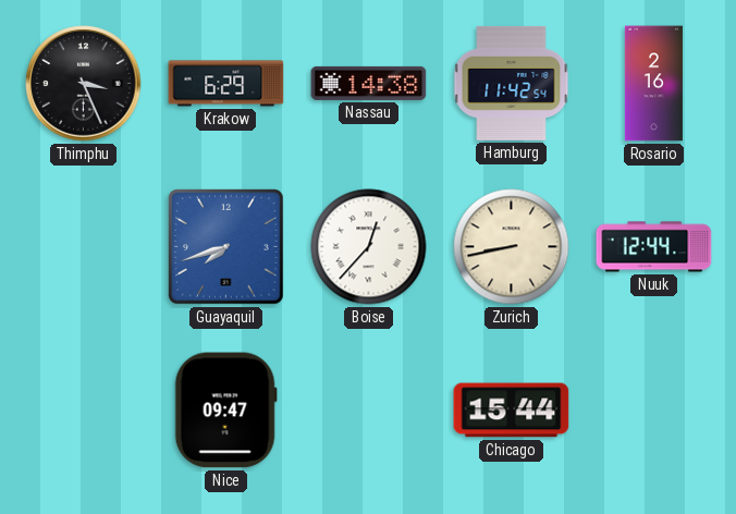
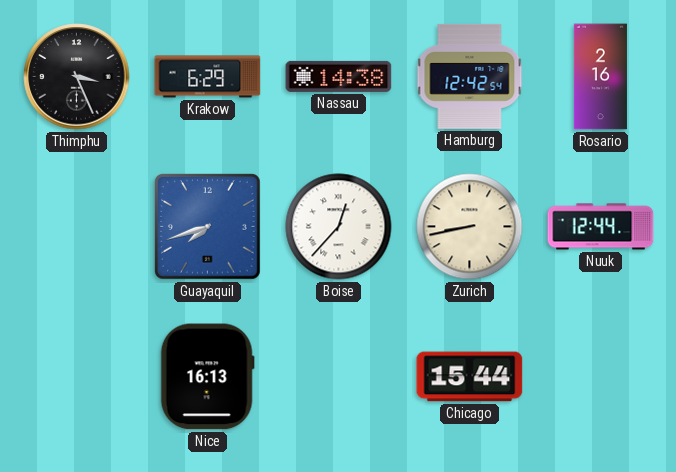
Hamburg: 11:42 -> 12:42 (470, 76)
Nice: 09:47 -> 16:13 (207, 377)
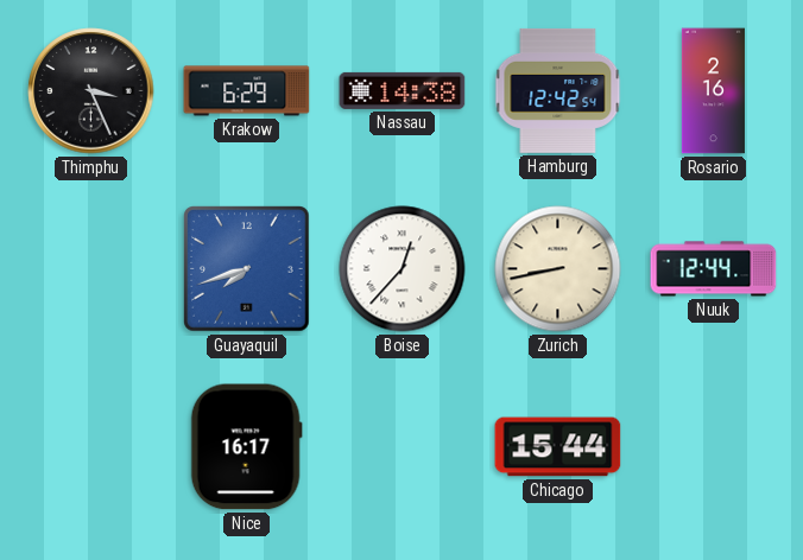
Nice: 16:13 -> 16:17 (246, 447)
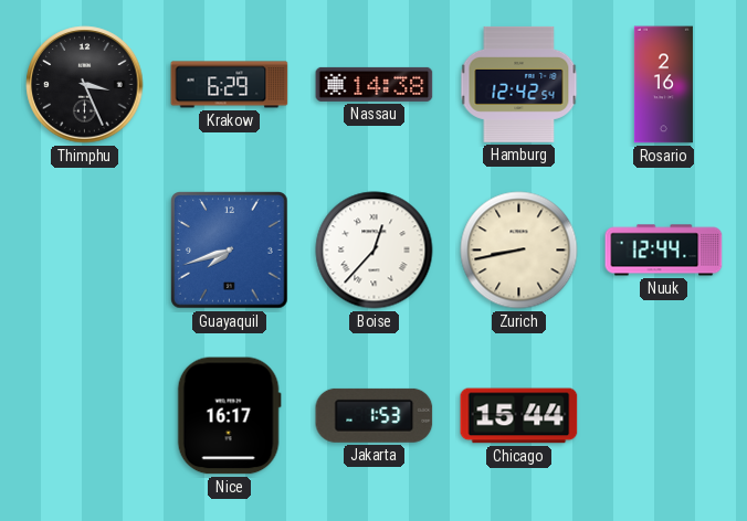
Jakarta: none -> 1:53 (375, 415)
